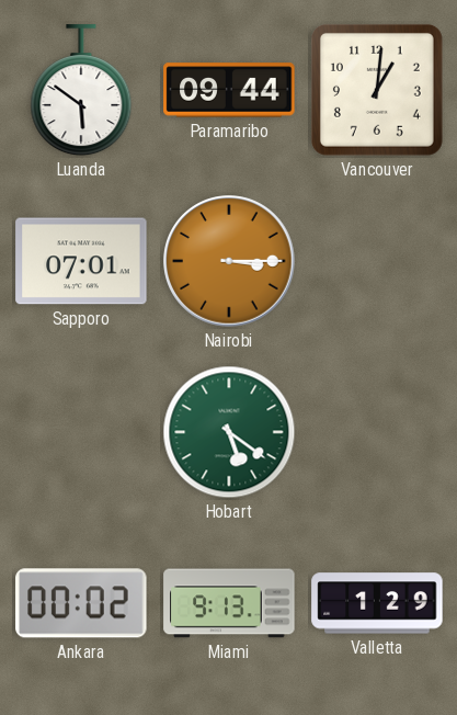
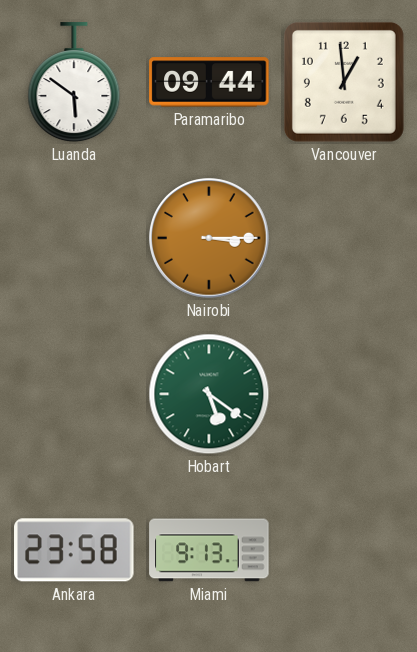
Vancouver: 1:01 -> 12:59 (344, 82)
Sapporo: 07:01 -> none (81, 261)
Ankara: 00:02 -> 23:58 (74, 550)
Valletta: 1:29 -> none (377, 603)
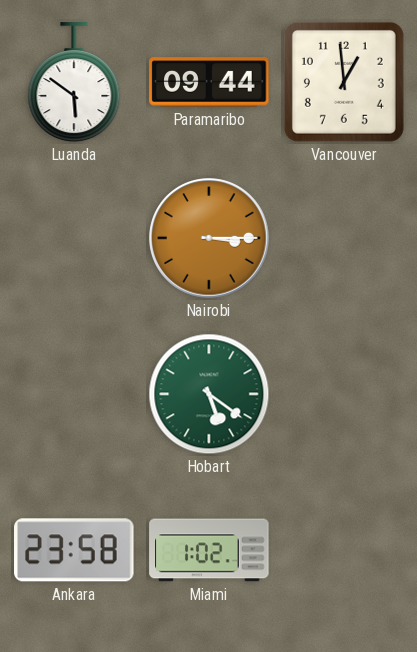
Miami: 9:13 -> 1:02 (209, 550)
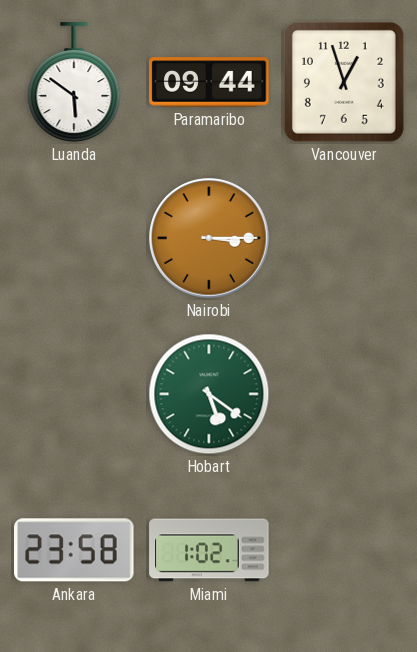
Vancouver: 12:59 -> 12:57 (344, 82)
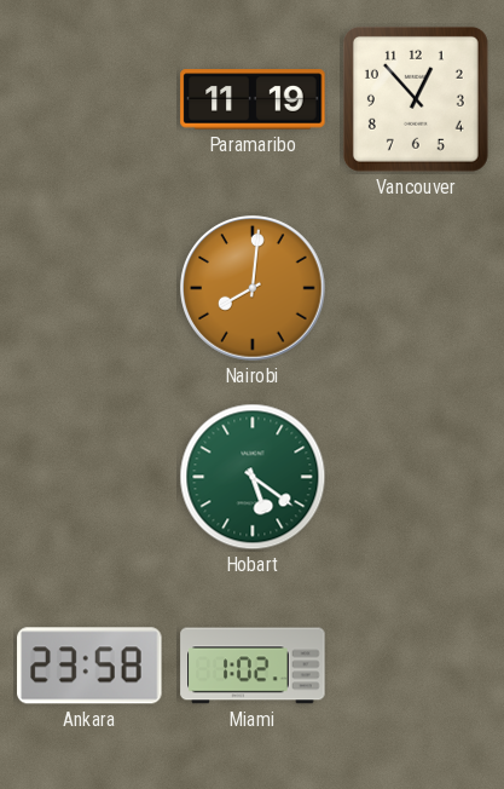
Luanda: 5:51 -> none (74, 83)
Paramaribo: 09:44 -> 11:19 (253, 99)
Vancouver: 12:57 -> 12:53 (416, 99)
Nairobi: 3:15 -> 8:01 (253, 288)
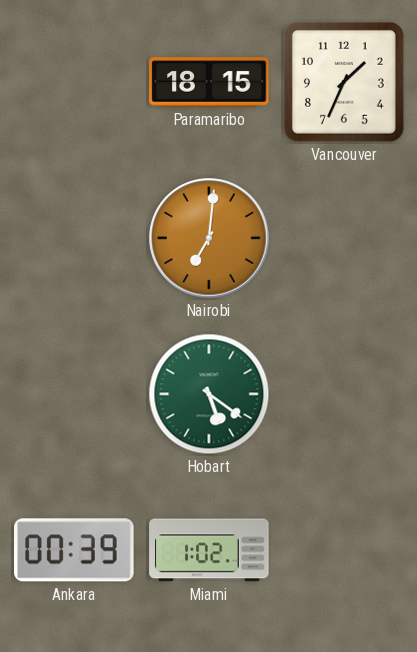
Paramaribo: 11:19 -> 18:15 (209, 82)
Vancouver: 12:53 -> 1:34 (344, 82)
Nairobi: 8:01 -> 7:01 (209, 238)
Ankara: 23:58 -> 00:39 (74, 550)
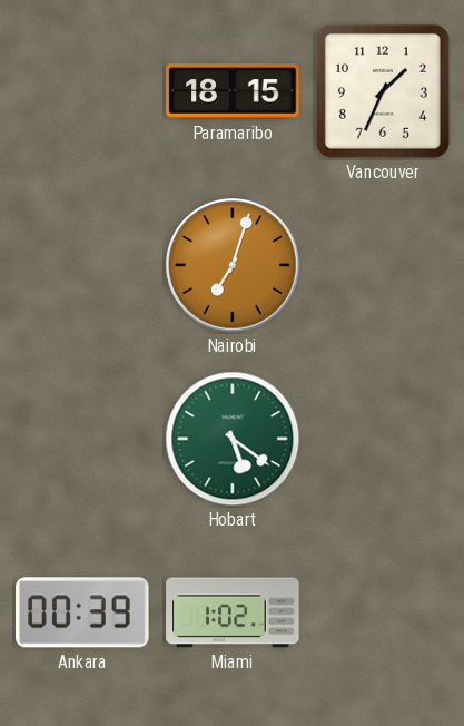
Nairobi: 7:01 -> 7:03 (233, 265)
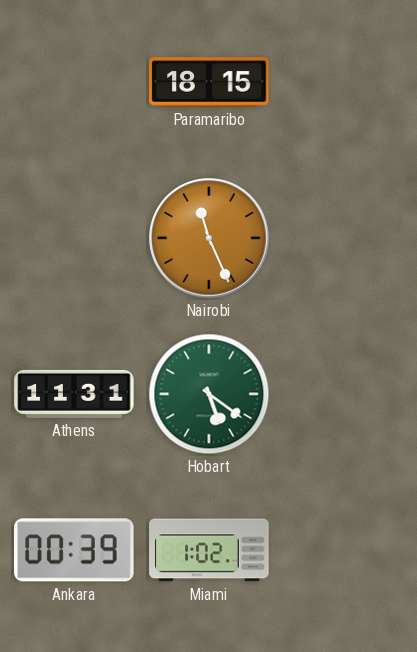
Vancouver: 1:34 -> none (383, 91)
Nairobi: 7:03 -> 11:26 (209, 238)
Athens: none -> 11:31 (74, 394)
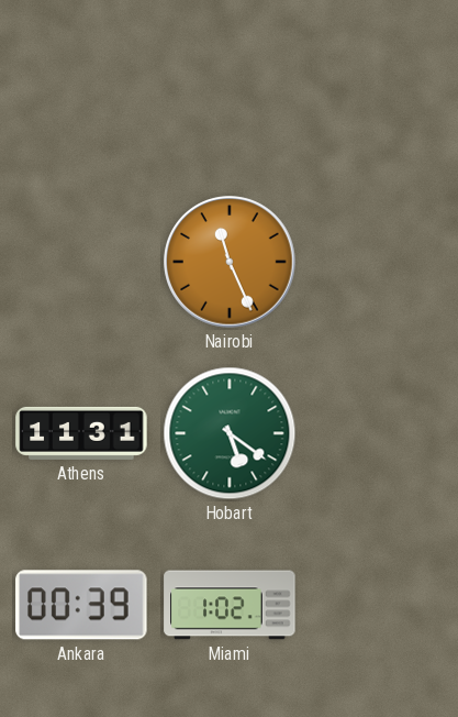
Paramaribo: 18:15 -> none (209, 82)
